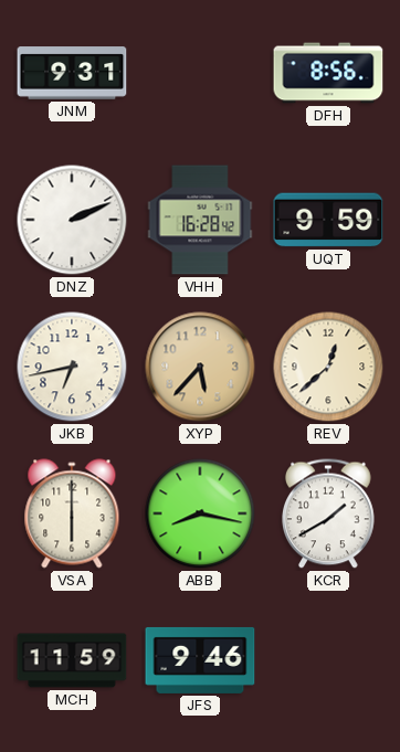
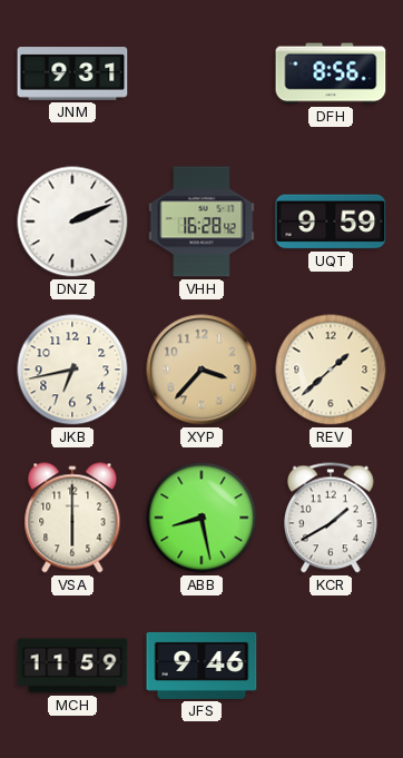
XYP: 5:37 -> 3:37 (202, 370)
REV: 12:38 -> 1:38 (331, 370)
ABB: 8:17 -> 8:28 (202, 518)
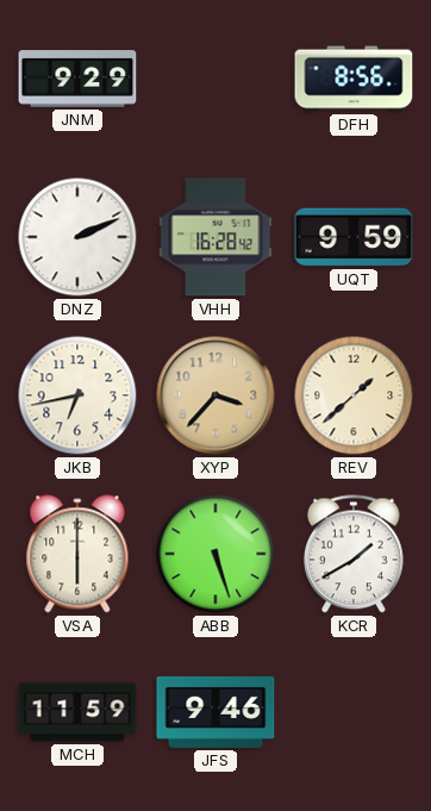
JNM: 9:31 -> 9:29 (77, 79)
ABB: 8:28 -> 5:27 (215, 554)
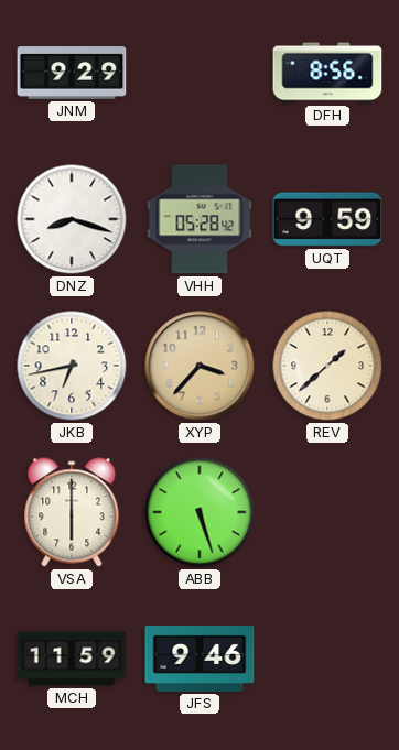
DNZ: 2:11 -> 8:18 (72, 219)
VHH: 16:28 -> 05:28 (199, 219)
KCR: 1:40 -> none (355, 554)
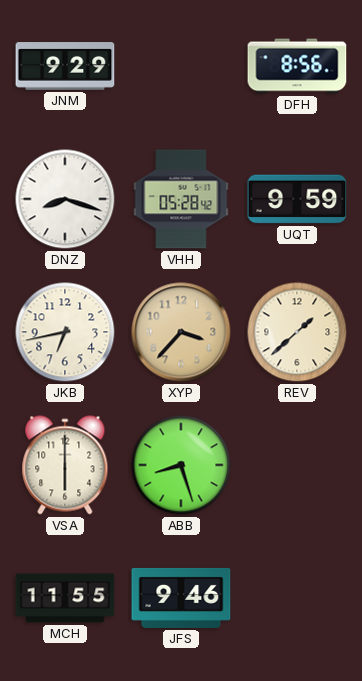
ABB: 5:27 -> 8:27 (181, 465)
MCH: 11:59 -> 11:55 (65, 598)
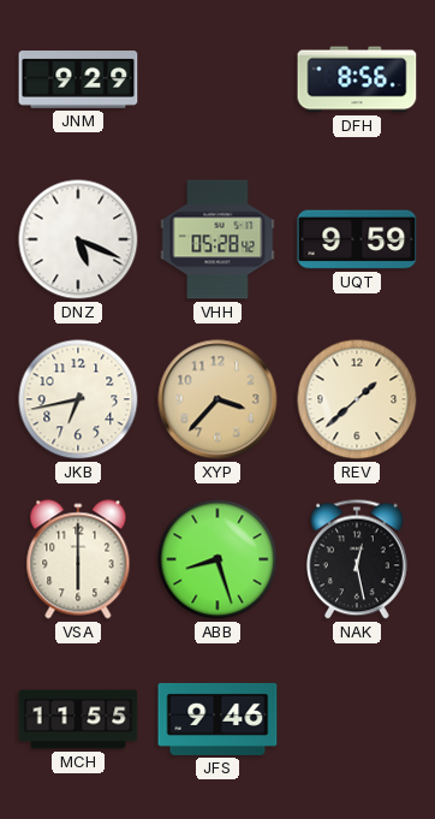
DNZ: 8:18 -> 5:19 (78, 239)
NAK: none -> 12:28 (358, 559)
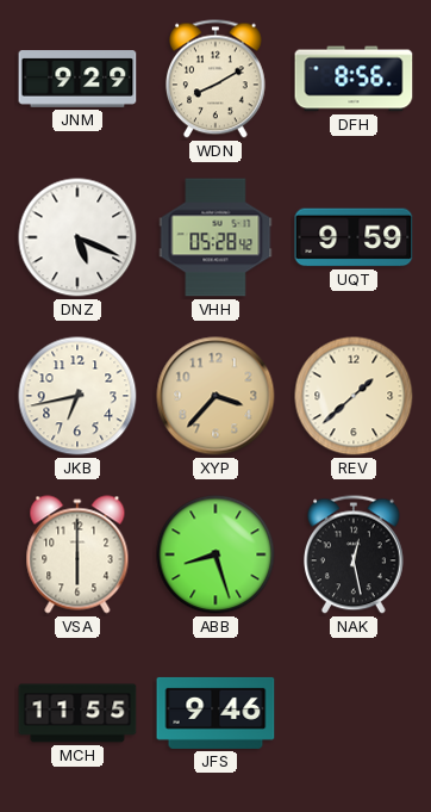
WDN: none -> 8:10 (217, 79)
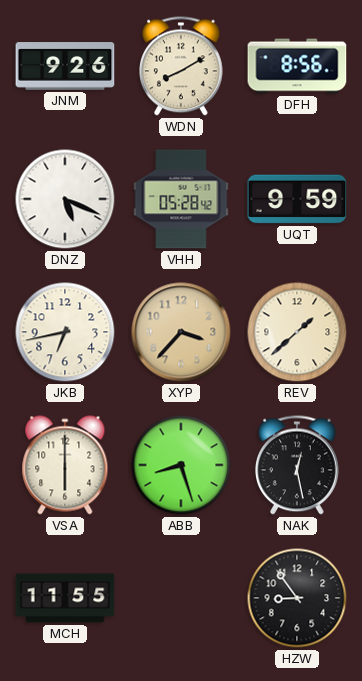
JNM: 9:29 -> 9:26 (65, 66)
JFS: 9:46 -> none (215, 713)
HZW: none -> 8:54 (297, 598)
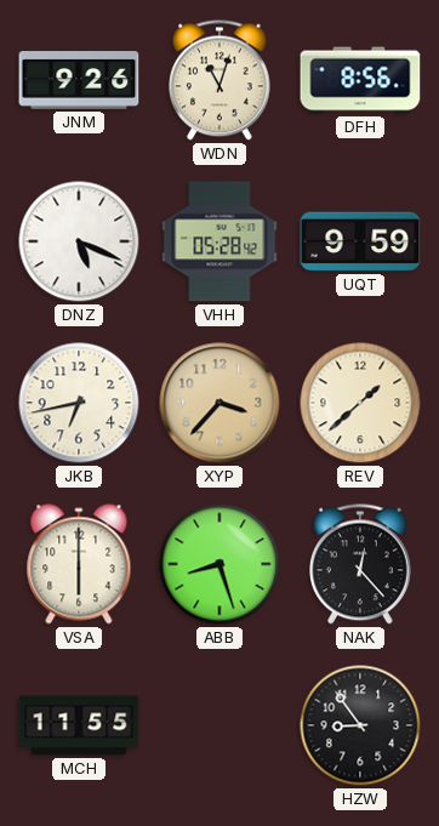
WDN: 8:10 -> 11:03 (221, 80)
NAK: 12:28 -> 12:23 (361, 564)
